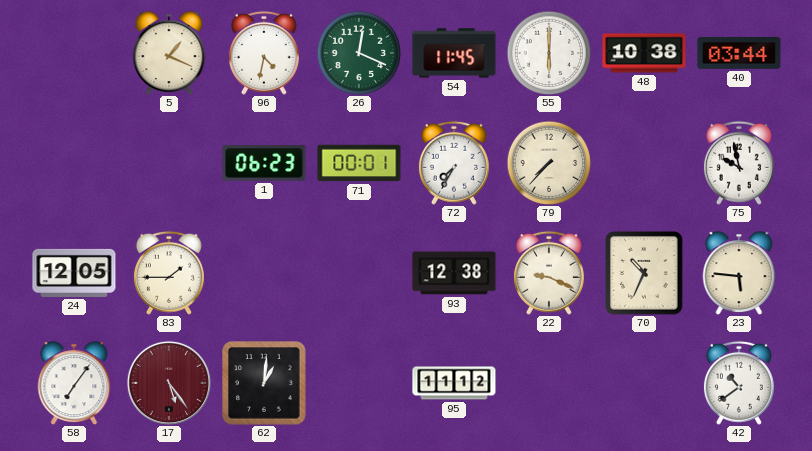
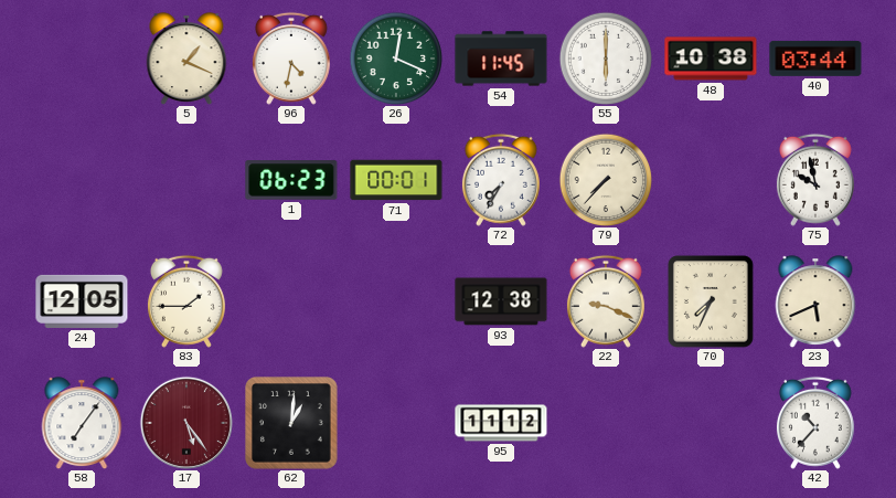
70: 10:34 -> 7:34 (711, 303)
23: 5:46 -> 5:41 (815, 301)
42: 10:39 -> 10:37 (815, 423)
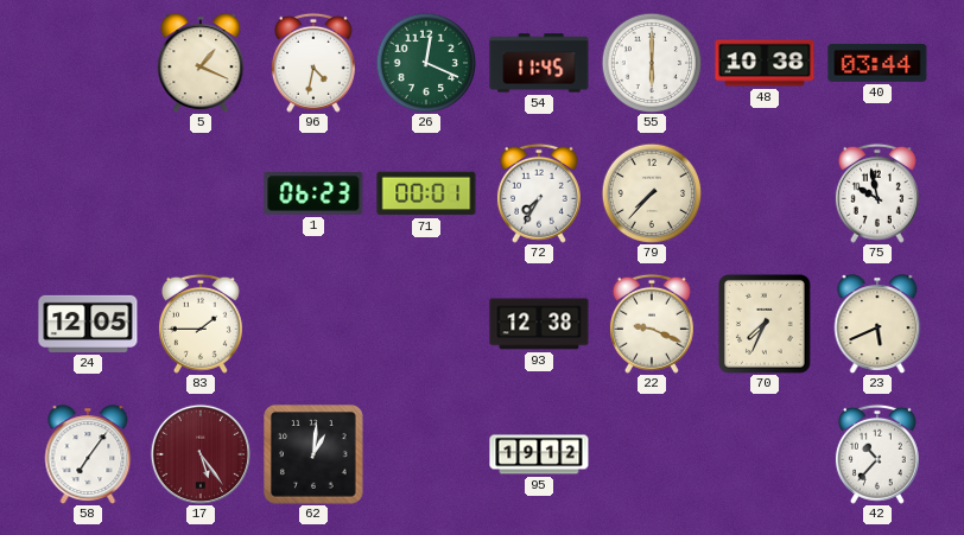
95: 11:12 -> 19:12 (539, 454)
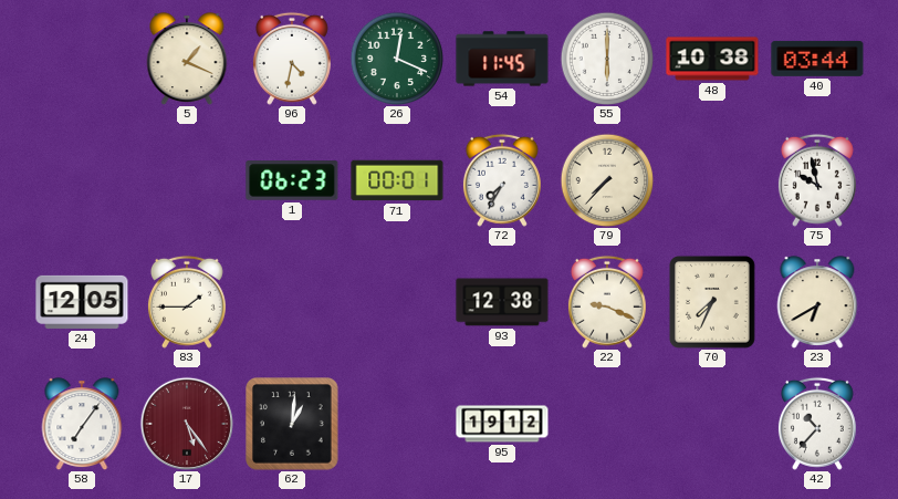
23: 5:41 -> 6:40 (817, 302)
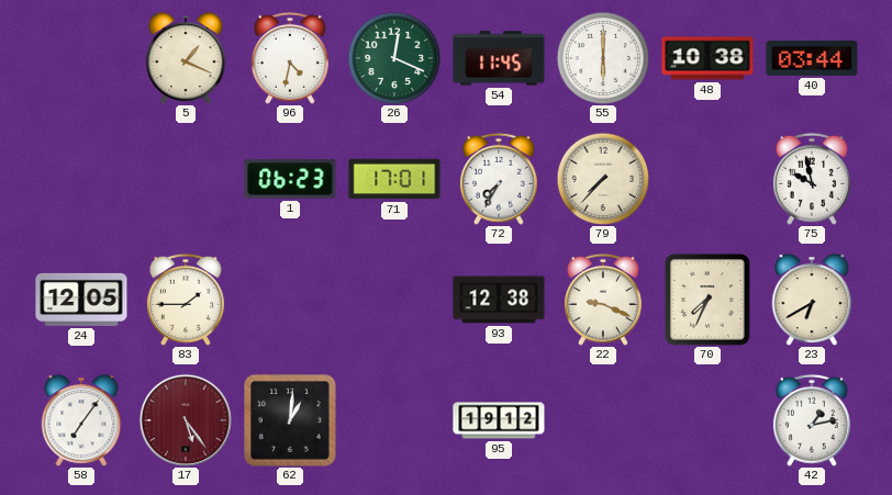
71: 00:01 -> 17:01 (394, 179)
42: 10:37 -> 1:13 (812, 420)
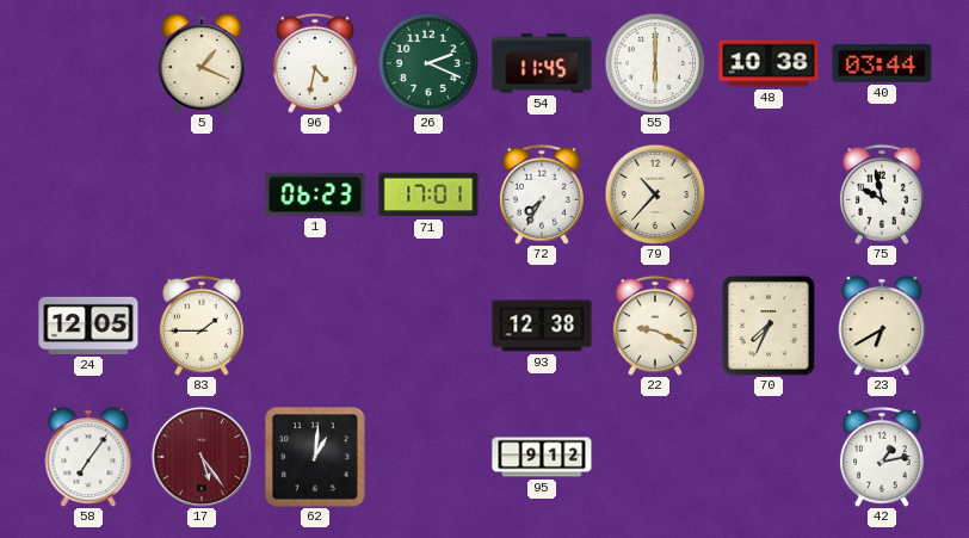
26: 12:19 -> 2:19 (428, 63)
79: 7:37 -> 10:37 (655, 194)
95: 19:12 -> 9:12 (542, 457)
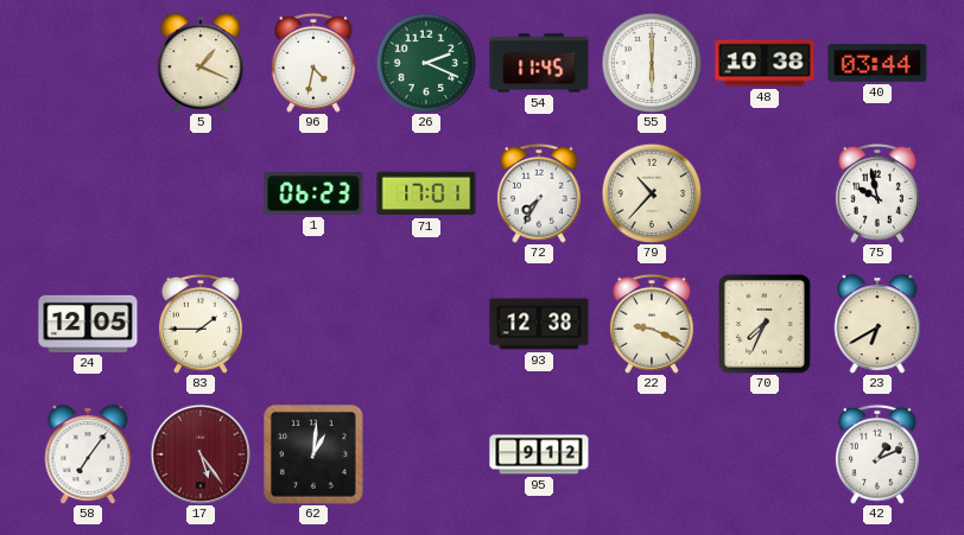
42: 1:13 -> 1:11 (877, 454)
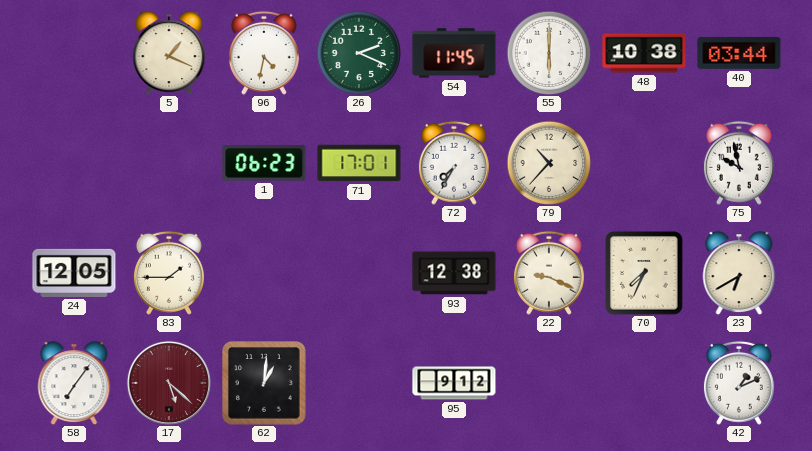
17: 5:24 -> 5:22 (169, 383)
